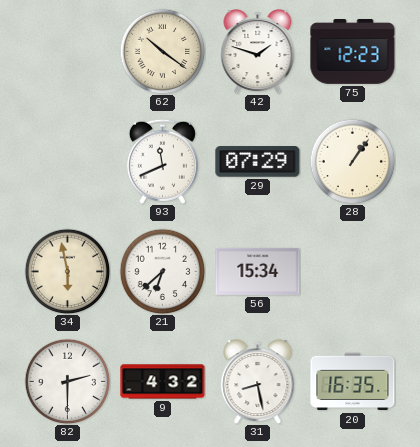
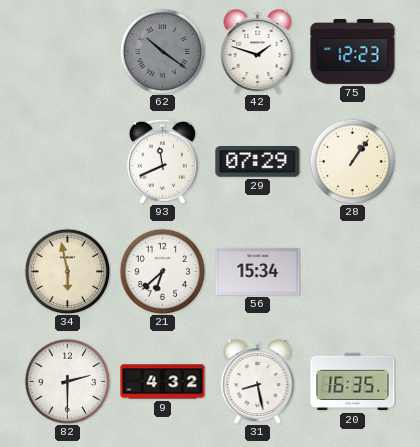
62 dial: cream -> grey (162, 51)
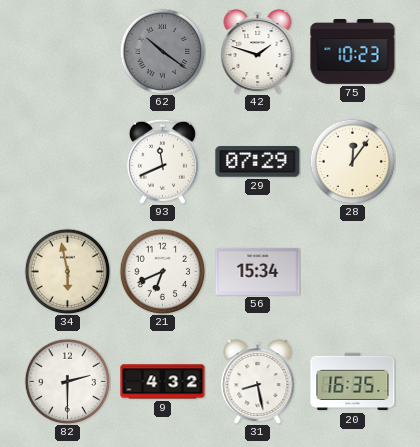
75: 12:23 -> 10:23 (353, 52)
28: 1:06 -> 12:06 (352, 161)
21: 6:38 -> 6:41 (162, 271)
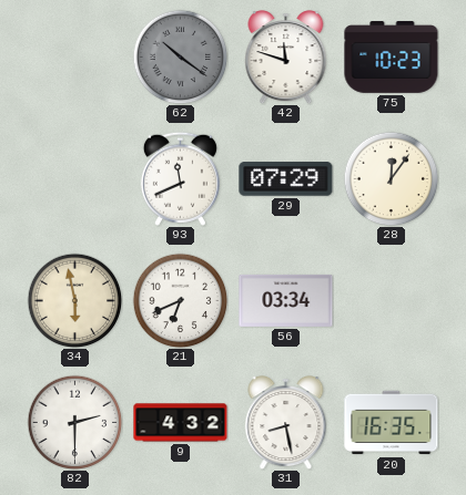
42: 1:48 -> 11:48 (286, 58)
56: 15:34 -> 03:34 (286, 300)
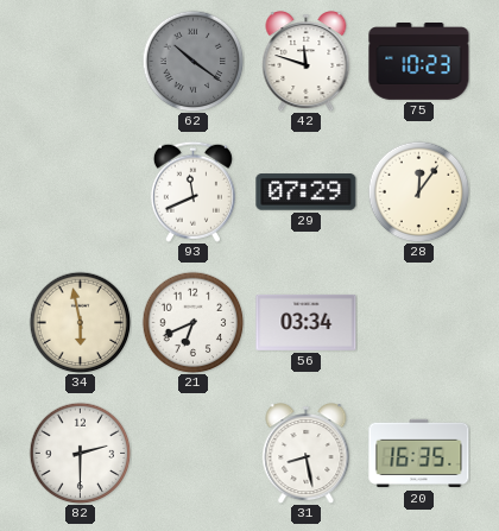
9: 4:32 -> none (181, 423)
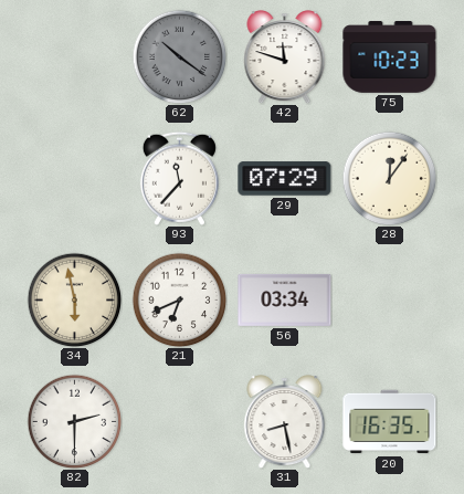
93: 11:41 -> 11:37 (179, 178)
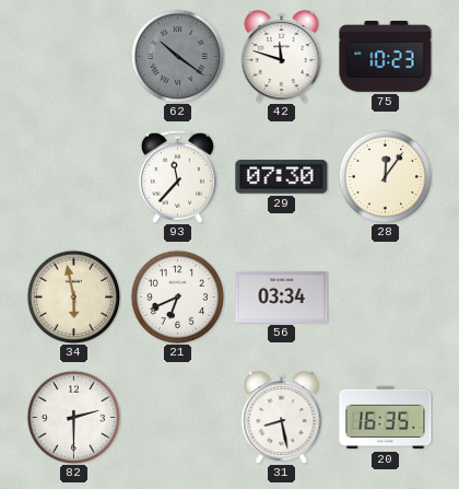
29: 07:29 -> 07:30 (282, 177)
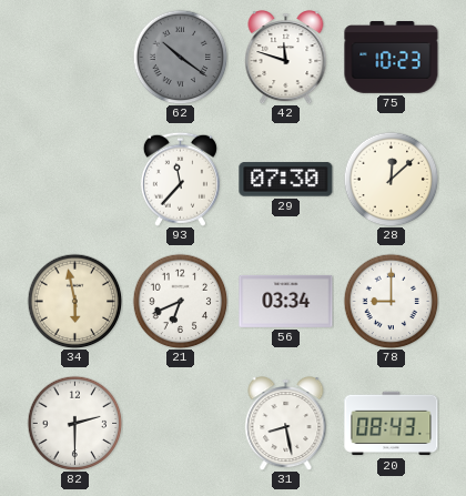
28: 12:06 -> 12:08 (391, 179)
78: none -> 9:00 (391, 301)
20: 16:35 -> 08:43 (392, 424)
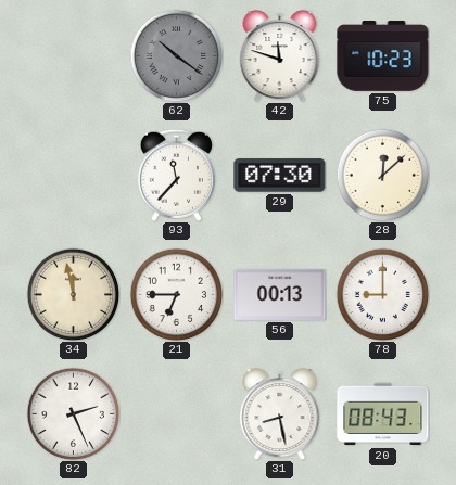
34: 5:58 -> 11:58 (73, 294)
21: 6:41 -> 6:45 (176, 294)
56: 03:34 -> 00:13 (280, 294)
82: 2:30 -> 2:26 (73, 413)
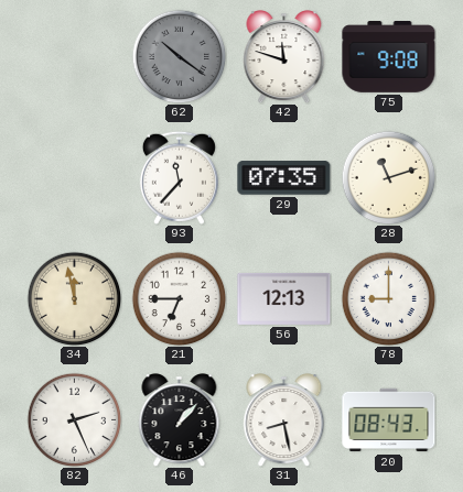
75: 10:23 -> 9:08 (389, 57)
29: 07:30 -> 07:35 (284, 178)
28: 12:08 -> 11:12 (388, 177)
56: 00:13 -> 12:13 (284, 298)
46: none -> 1:07 (180, 420)
